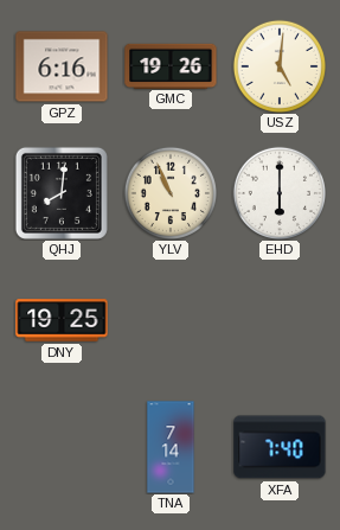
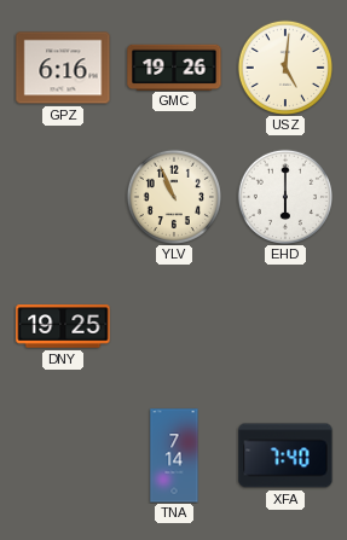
QHJ: 8:01 -> none (62, 193)
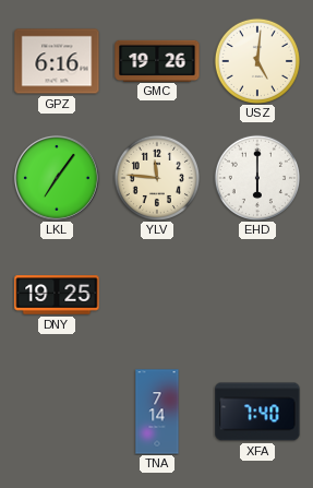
LKL: none -> 7:06 (57, 178)
YLV: 10:56 -> 11:46 (156, 177)
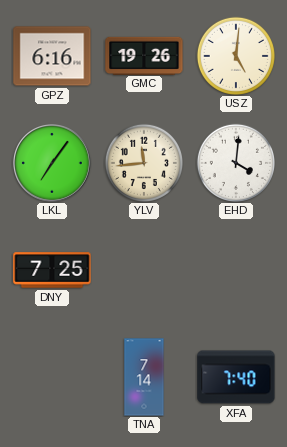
YLV: 11:46 -> 11:44 (143, 162)
EHD: 6:00 -> 4:01 (235, 162)
DNY: 19:25 -> 7:25 (52, 270)
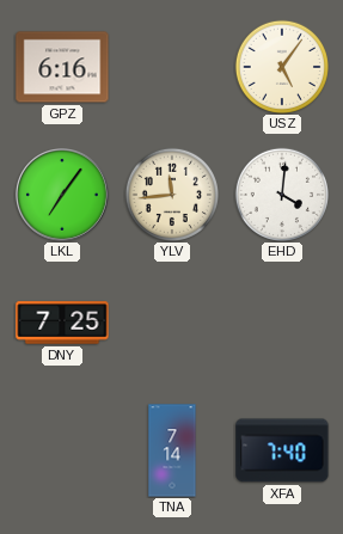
GMC: 19:26 -> none (144, 55)
USZ: 5:01 -> 5:06 (281, 66)
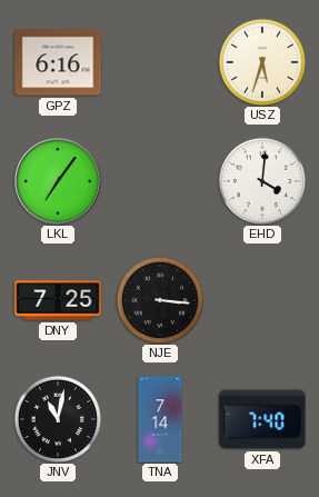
USZ: 5:06 -> 5:33 (261, 61)
YLV: 11:44 -> none (171, 194)
NJE: none -> 3:16 (159, 299)
JNV: none -> 11:02 (57, 418)
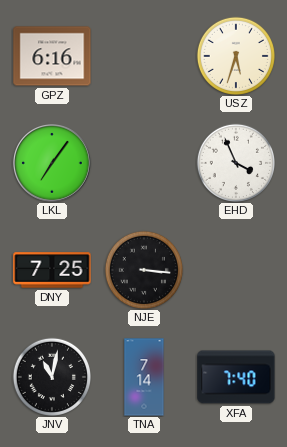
EHD: 4:01 -> 3:56 (235, 162)
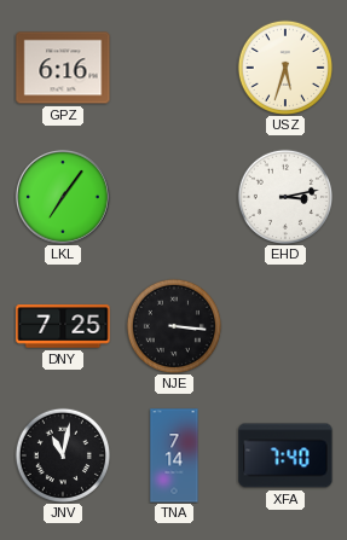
EHD: 3:56 -> 3:13 (284, 196)
